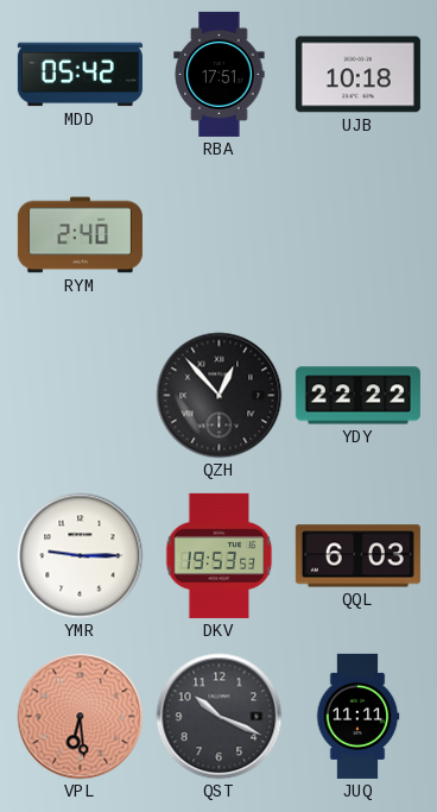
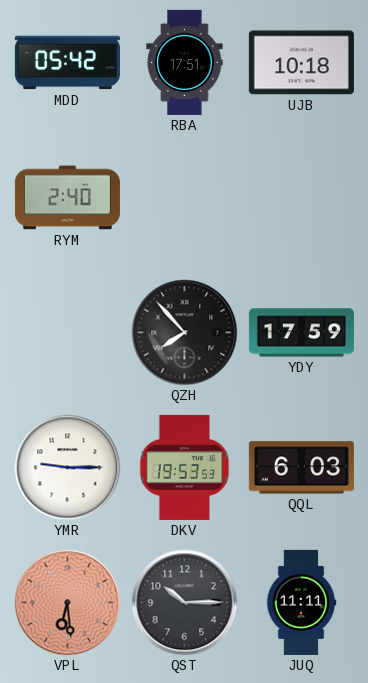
QZH: 12:53 -> 7:53 (185, 333)
YDY: 22:22 -> 17:59 (301, 333)
QST: 10:19 -> 10:15 (185, 603)
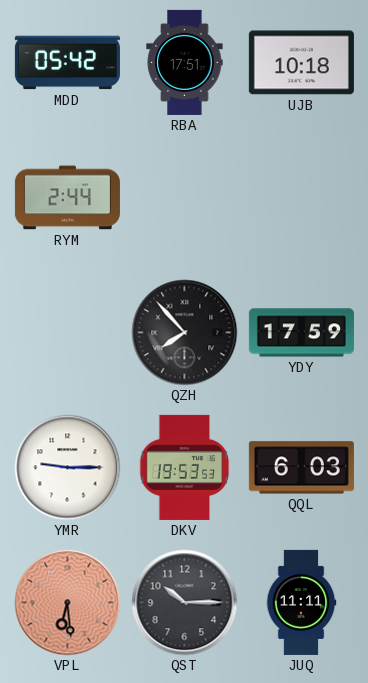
RYM: 2:40 -> 2:44 (67, 198)
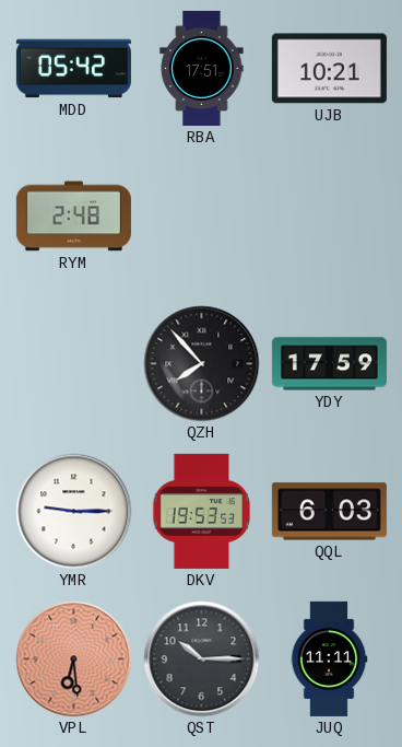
UJB: 10:18 -> 10:21 (329, 69)
RYM: 2:44 -> 2:48 (73, 217)
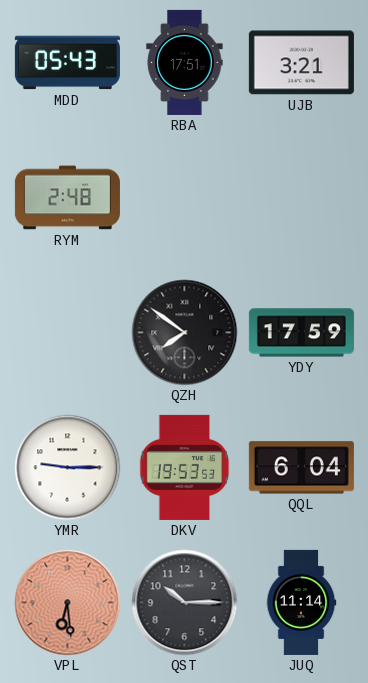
MDD: 05:42 -> 05:43 (67, 63)
UJB: 10:21 -> 3:21 (301, 63)
QZH: 7:53 -> 7:51 (185, 333)
QQL: 6:03 -> 6:04 (301, 468)
JUQ: 11:11 -> 11:14 (301, 602)
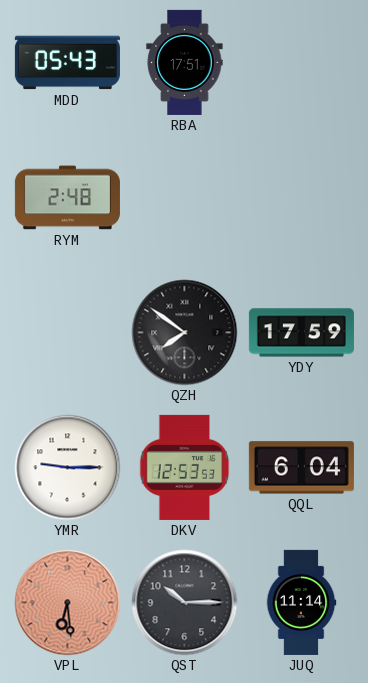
UJB: 3:21 -> none (301, 63)
DKV: 19:53 -> 12:53 (185, 467)
